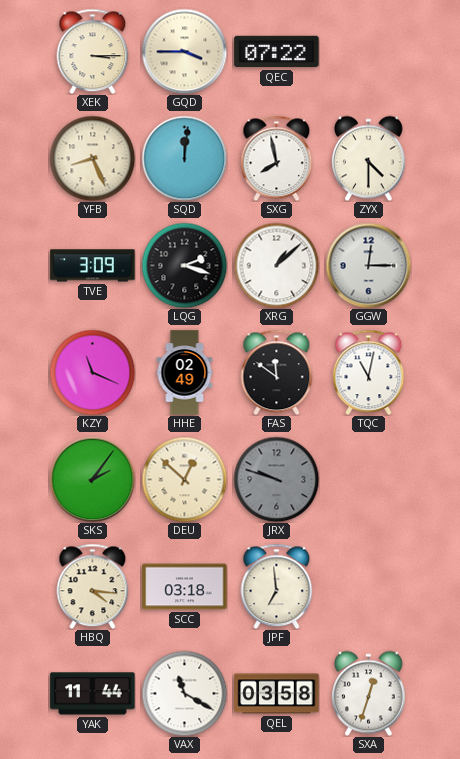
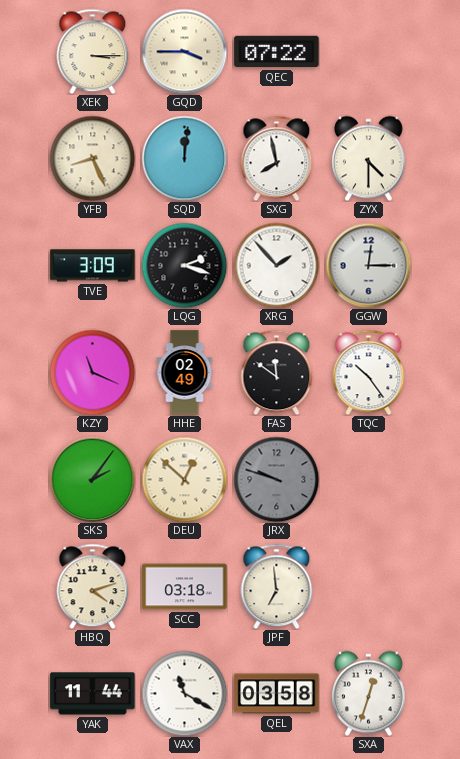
XRG: 1:08 -> 1:53 (276, 265)
TQC: 11:02 -> 10:24 (369, 372)
HBQ: 4:16 -> 4:12 (93, 586)
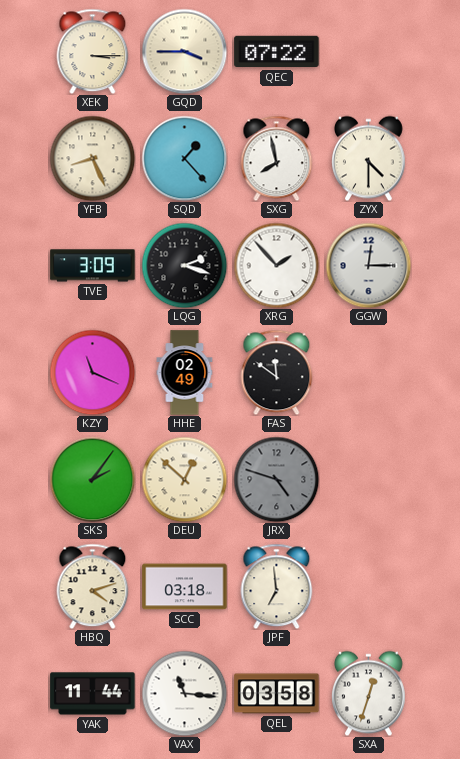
SQD: 12:01 -> 1:23 (184, 158)
TQC: 10:24 -> none (369, 372)
JRX: 9:48 -> 4:48 (276, 479)
VAX: 11:20 -> 11:16 (184, 693)
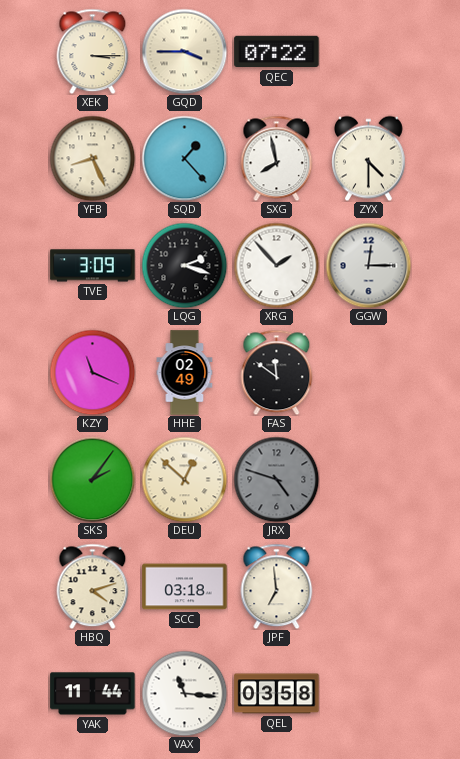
SXA: 12:33 -> none (369, 693)
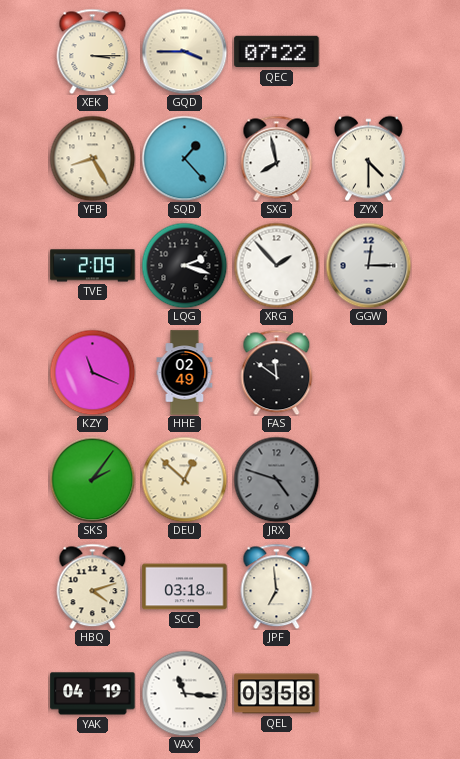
YFB: 8:26 -> 8:25 (92, 158)
TVE: 3:09 -> 2:09 (93, 266)
YAK: 11:44 -> 04:19 (93, 694)
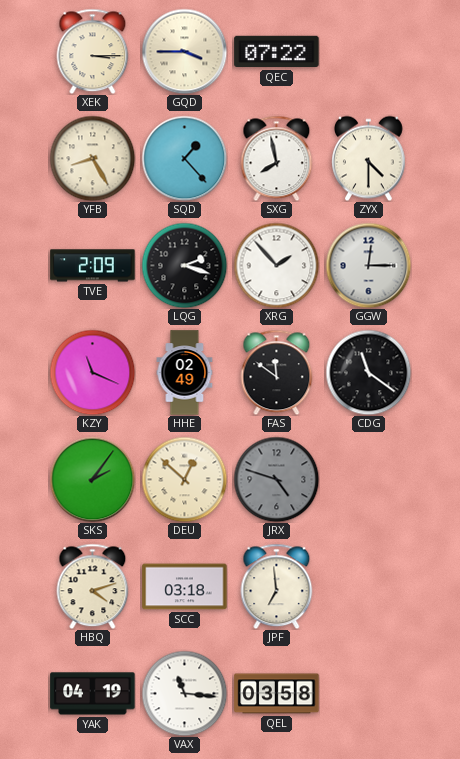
CDG: none -> 11:21 (368, 372)
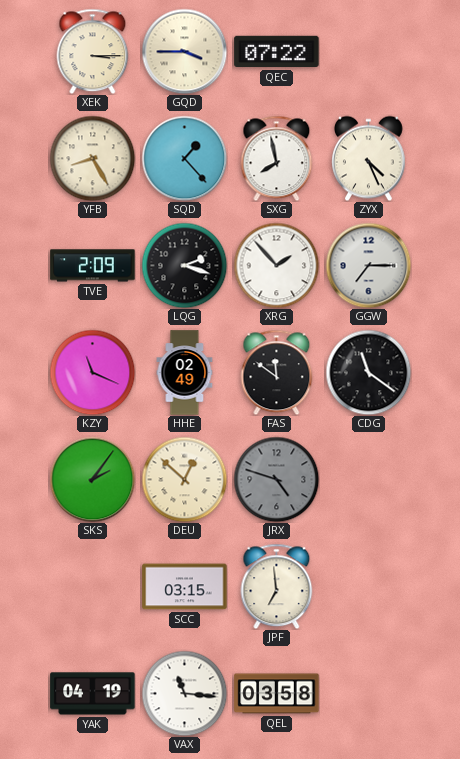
ZYX: 4:30 -> 4:26 (369, 158)
GGW: 12:15 -> 7:15 (368, 265)
HBQ: 4:12 -> none (93, 586)
SCC: 03:18 -> 03:15 (185, 587)
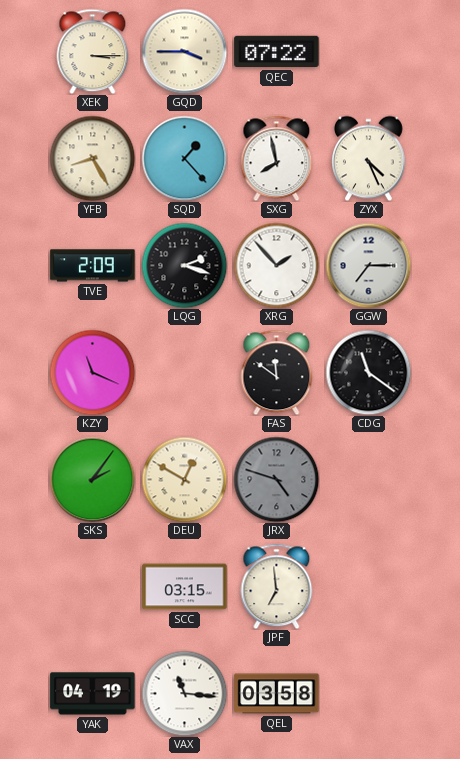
HHE: 02:49 -> none (185, 373)
DEU: 12:52 -> 12:50 (184, 479)
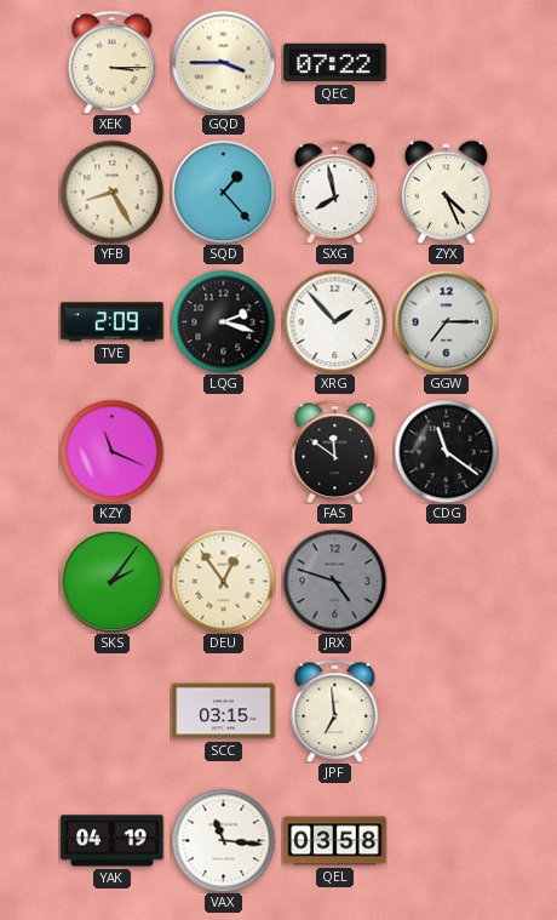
DEU: 12:50 -> 12:54 (223, 581)
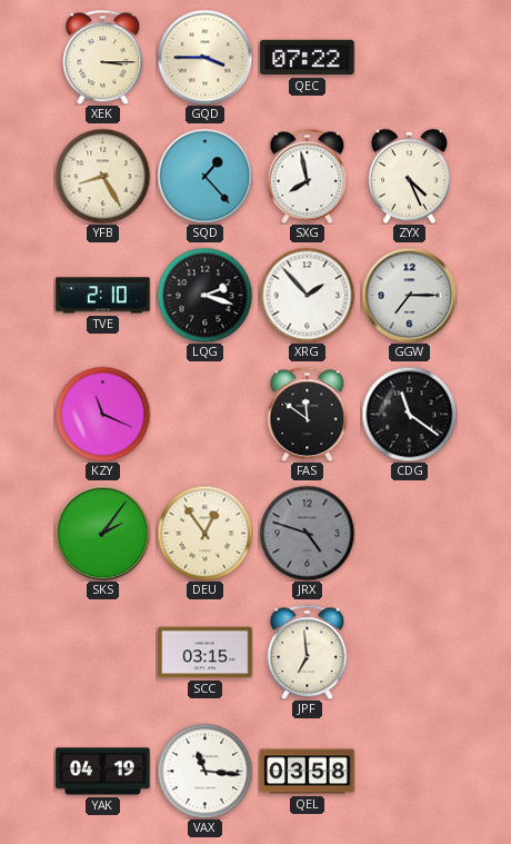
TVE: 2:09 -> 2:10 (103, 296)
